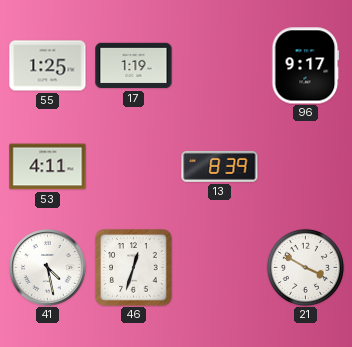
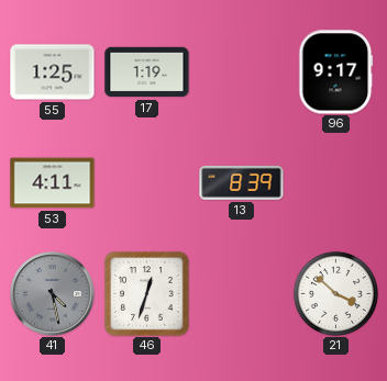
41 dial: white -> grey (53, 294)
21: 3:50 -> 3:52 (335, 293)
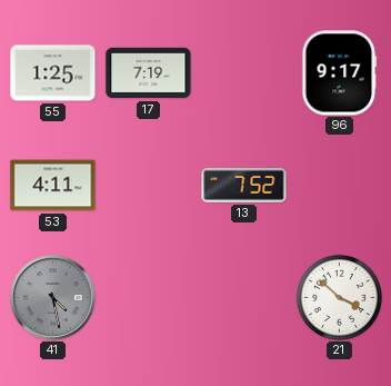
17: 1:19 -> 7:19 (149, 73)
13: 8:39 -> 7:52 (244, 185)
46: 12:33 -> none (147, 294)
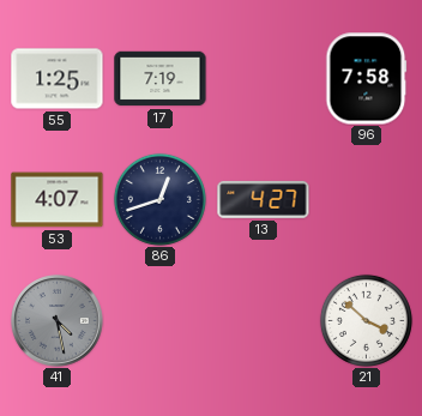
96: 9:17 -> 7:58 (367, 79)
53: 4:11 -> 4:07 (58, 200)
86: none -> 12:42 (159, 199)
13: 7:52 -> 4:27 (264, 199)
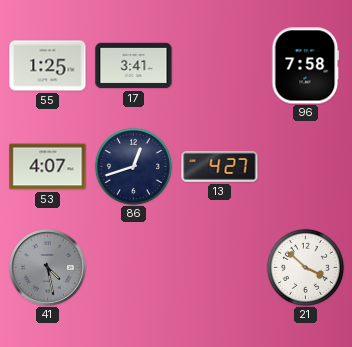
17: 7:19 -> 3:41 (134, 66)
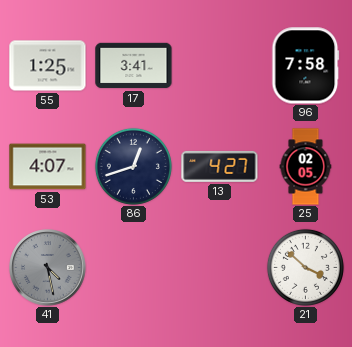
25: none -> 02:05 (306, 167)
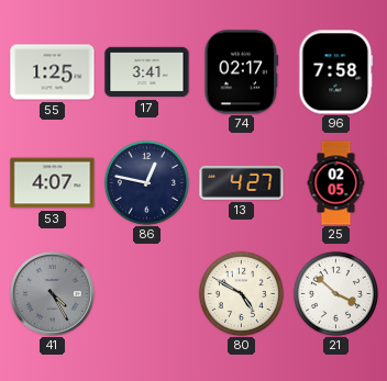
74: none -> 02:17 (242, 72)
86: 12:42 -> 12:47 (146, 182)
41: 4:28 -> 4:25 (53, 294)
80: none -> 4:50 (241, 293)
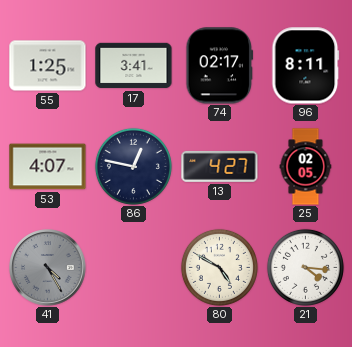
96: 7:58 -> 8:11 (306, 66)
21: 3:52 -> 4:16 (305, 267)
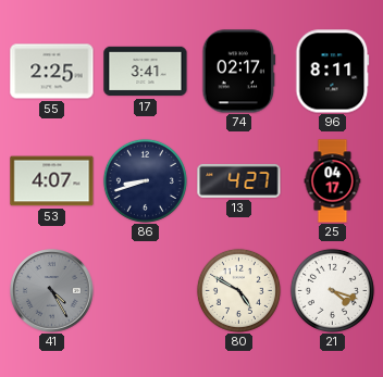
55: 1:25 -> 2:25 (52, 72)
86: 12:47 -> 8:42 (145, 180)
25: 02:05 -> 04:17 (333, 181)
21: 4:16 -> 4:18 (332, 290)
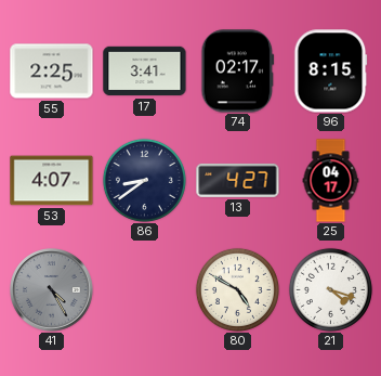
96: 8:11 -> 8:15 (331, 72)
86: 8:42 -> 8:39 (144, 180)
